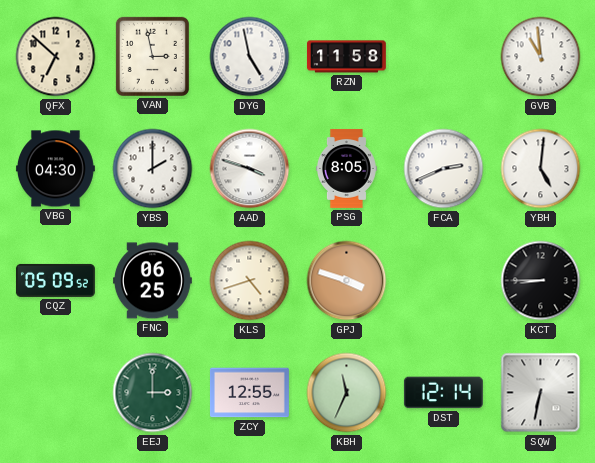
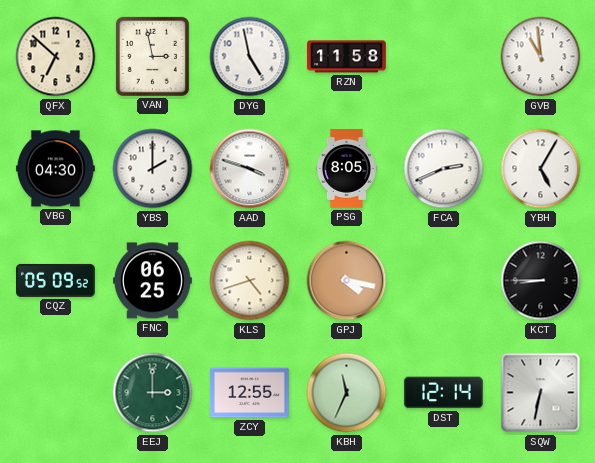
YBH: 5:01 -> 5:05 (541, 169)
GPJ: 3:48 -> 4:17 (347, 281)
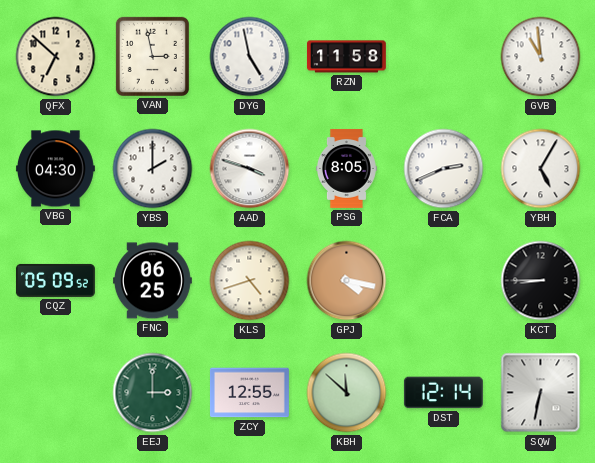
KBH: 11:34 -> 11:52 (347, 393)
